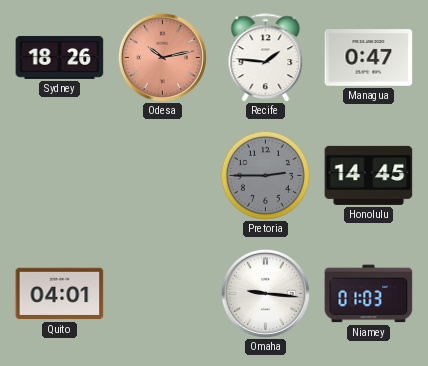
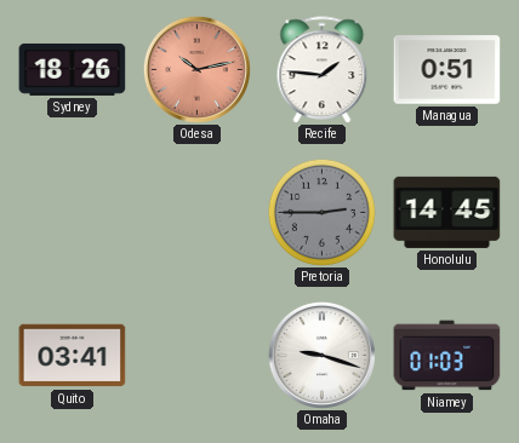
Managua: 0:47 -> 0:51 (447, 70)
Quito: 04:01 -> 03:41 (73, 356)
Omaha: 9:16 -> 9:18 (321, 355)
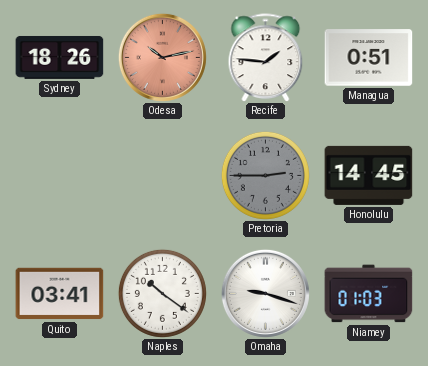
Naples: none -> 10:21 (162, 293)
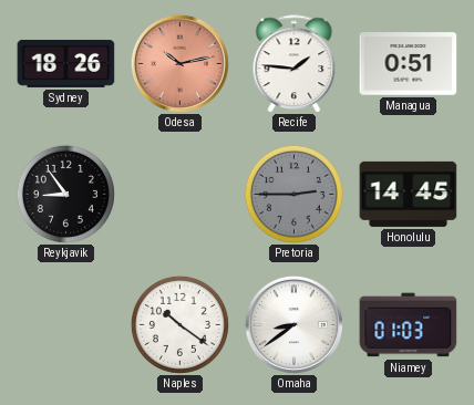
Reykjavik: none -> 8:54 (65, 194)
Quito: 03:41 -> none (60, 294)
Omaha: 9:18 -> 8:39 (293, 324)
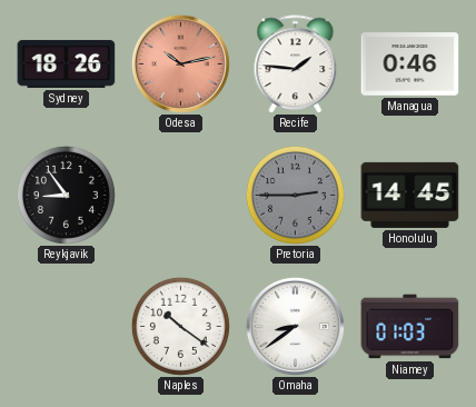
Managua: 0:51 -> 0:46 (410, 64)
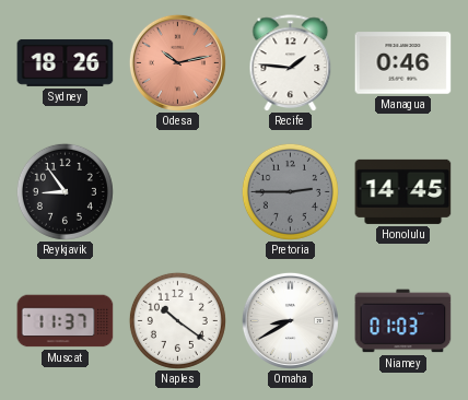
Muscat: none -> 11:37 (66, 321)
Omaha: 8:39 -> 8:40 (290, 320)
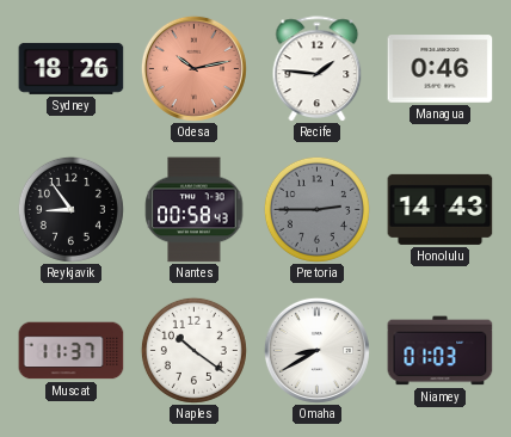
Nantes: none -> 00:58 (195, 210)
Honolulu: 14:45 -> 14:43 (441, 209)
